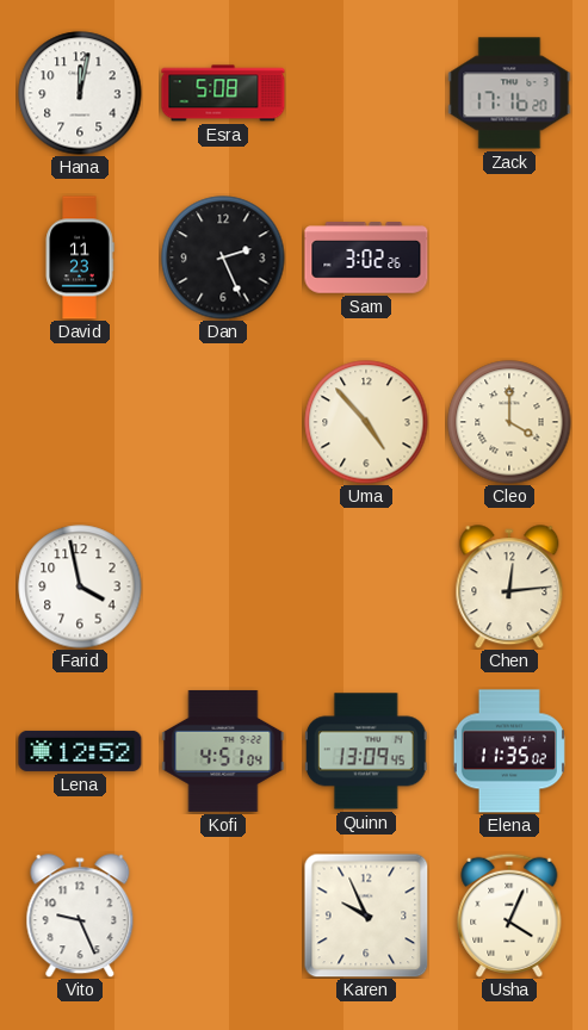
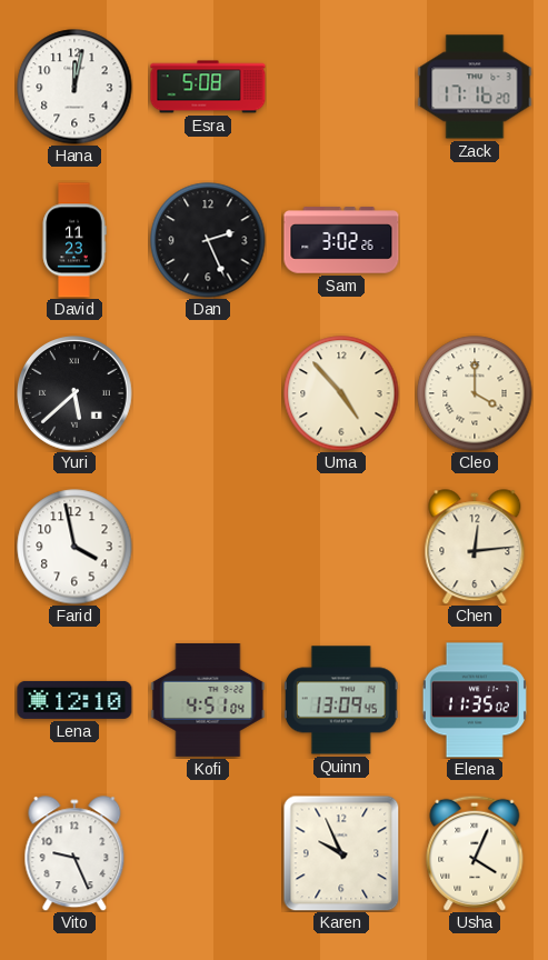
Yuri: none -> 5:38 (76, 394)
Lena: 12:52 -> 12:10 (74, 700)
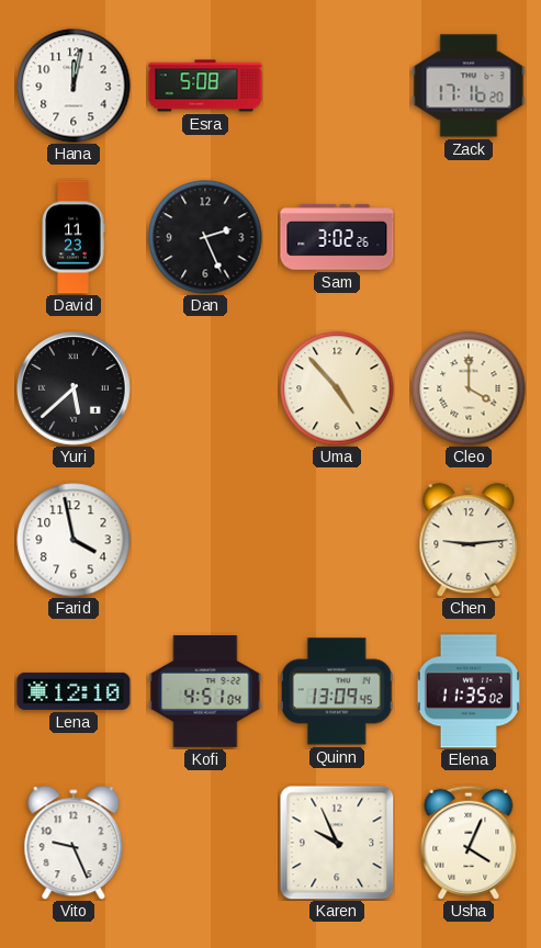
Chen: 12:14 -> 9:14 (469, 540)
